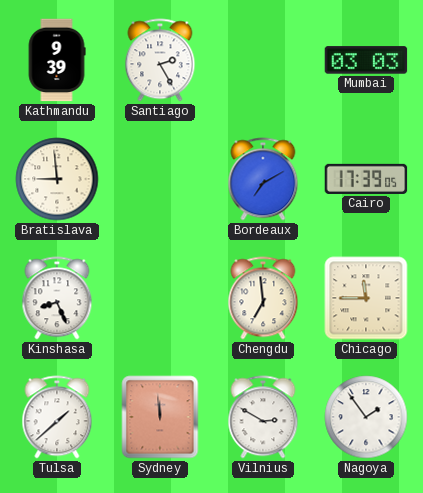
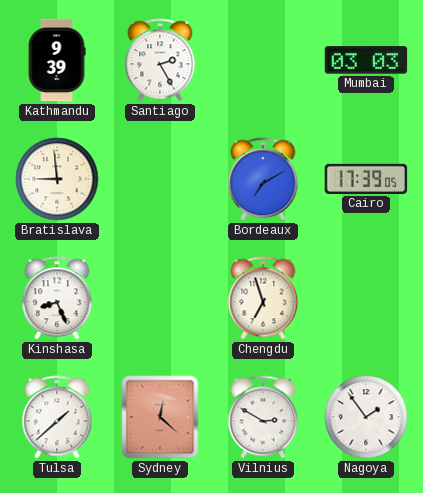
Chengdu: 6:59 -> 6:57 (263, 298)
Chicago: 11:45 -> none (366, 298)
Sydney: 11:59 -> 12:22 (160, 417)
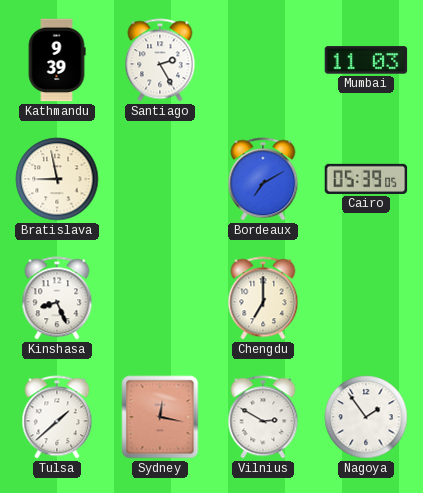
Mumbai: 03:03 -> 11:03 (366, 60)
Bratislava: 8:59 -> 8:58 (57, 179)
Cairo: 17:39 -> 05:39 (366, 179)
Chengdu: 6:57 -> 7:00 (263, 298)
Sydney: 12:22 -> 12:17 (160, 417)
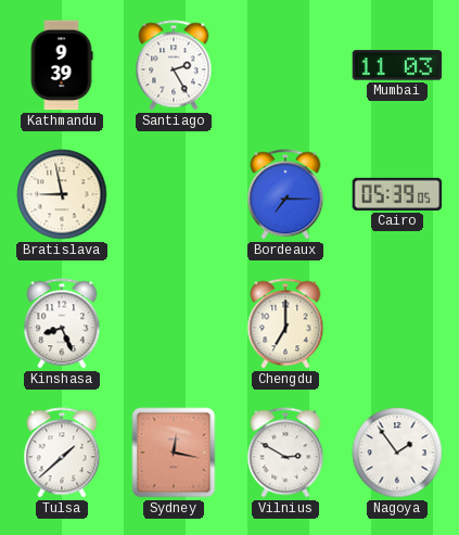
Bordeaux: 7:10 -> 7:15 (285, 194)
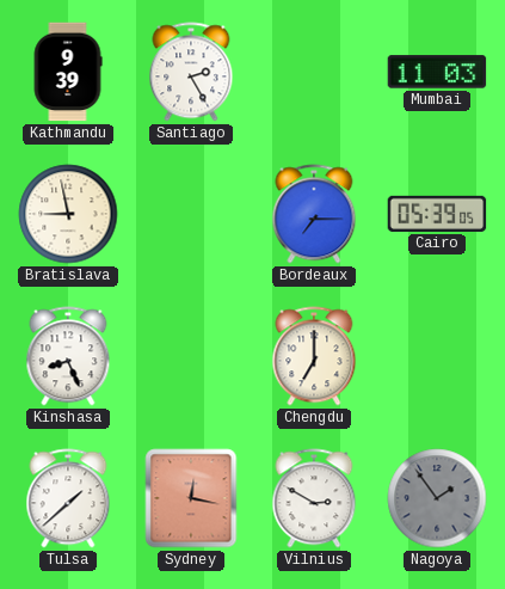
Nagoya dial: white -> grey (437, 498)
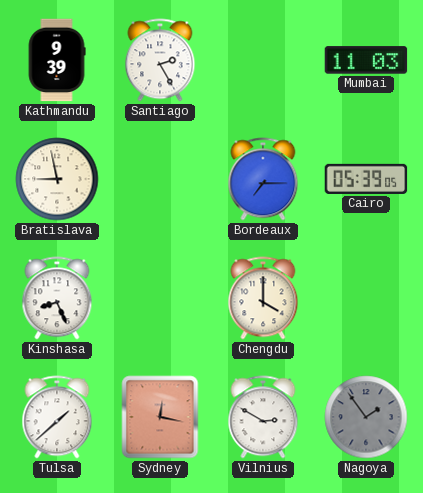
Chengdu: 7:00 -> 4:00 (263, 298)
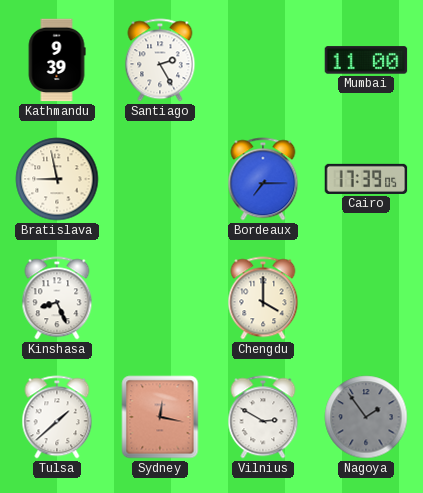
Mumbai: 11:03 -> 11:00 (366, 60)
Cairo: 05:39 -> 17:39 (366, 179)
